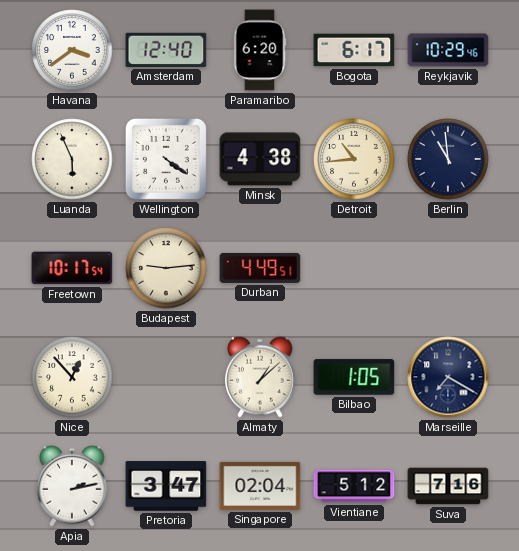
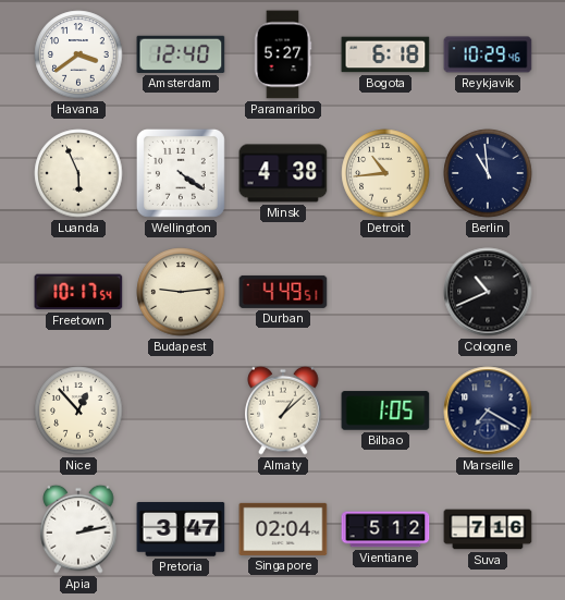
Paramaribo: 6:20 -> 5:27 (283, 54)
Bogota: 6:17 -> 6:18 (385, 54)
Cologne: none -> 10:41 (488, 292)
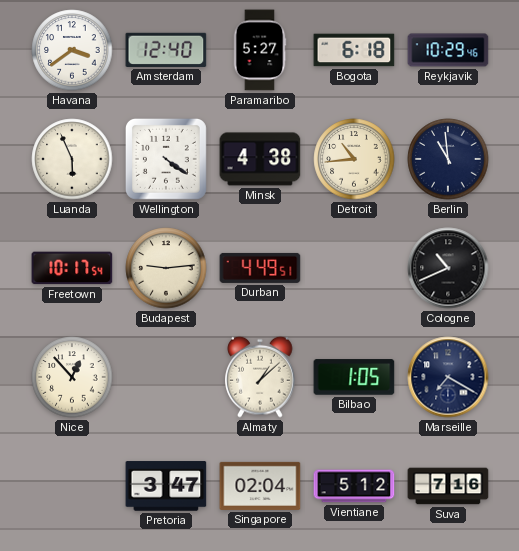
Apia: 2:13 -> none (78, 529)
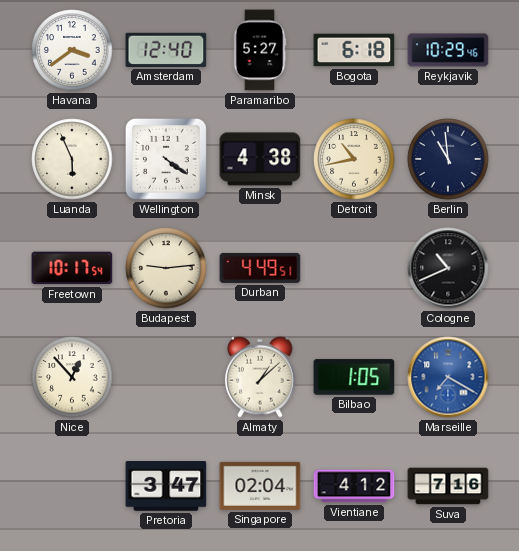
Detroit: 10:44 -> 10:43 (354, 159)
Marseille dial: navy -> blue (448, 377)
Vientiane: 5:12 -> 4:12 (354, 486)
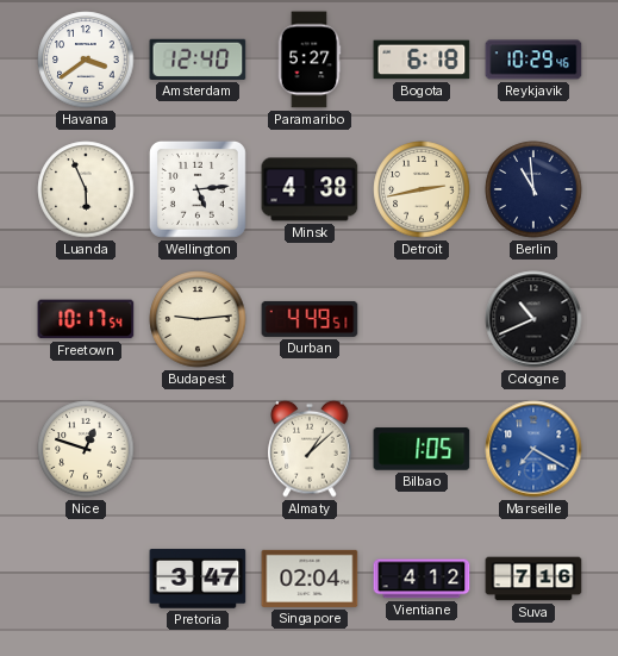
Wellington: 4:21 -> 5:14 (198, 189)
Detroit: 10:43 -> 2:43 (422, 189)
Nice: 12:53 -> 12:48 (86, 449)
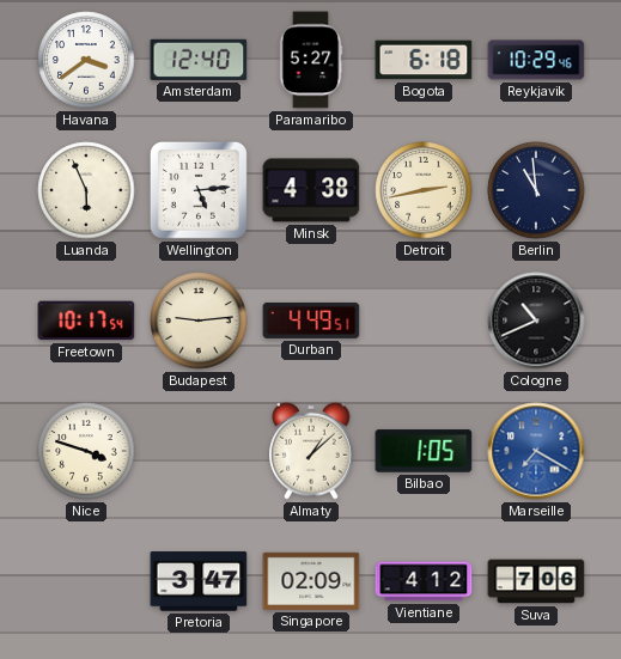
Nice: 12:48 -> 3:48 (86, 451)
Singapore: 02:04 -> 02:09 (311, 581)
Suva: 7:16 -> 7:06 (536, 581)
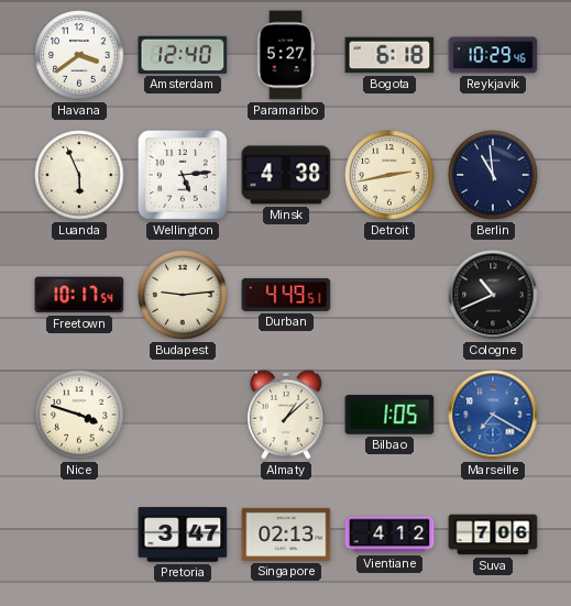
Singapore: 02:09 -> 02:13 (286, 535)
